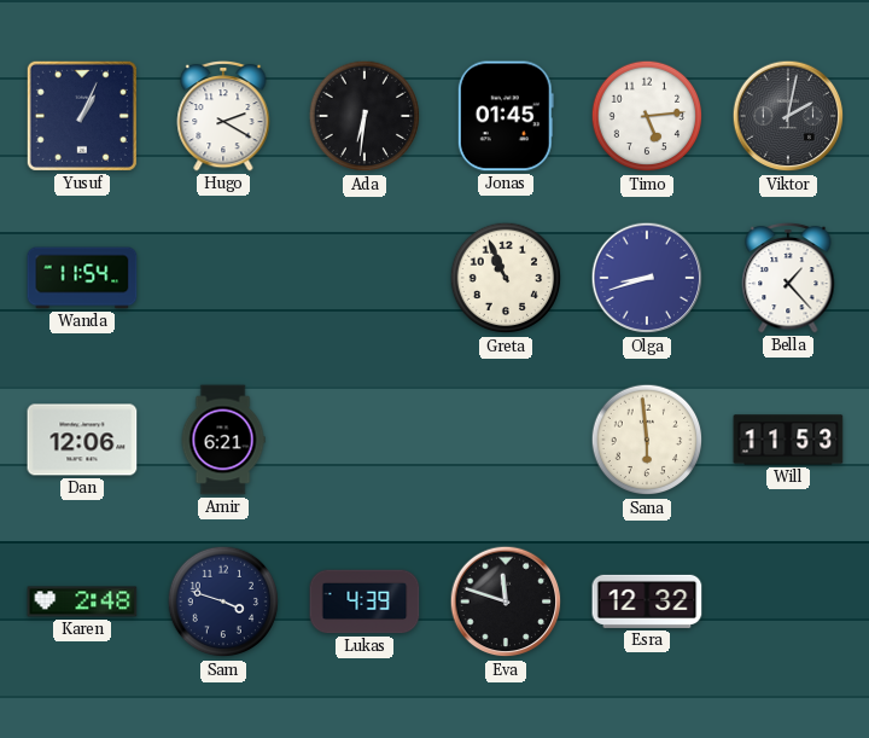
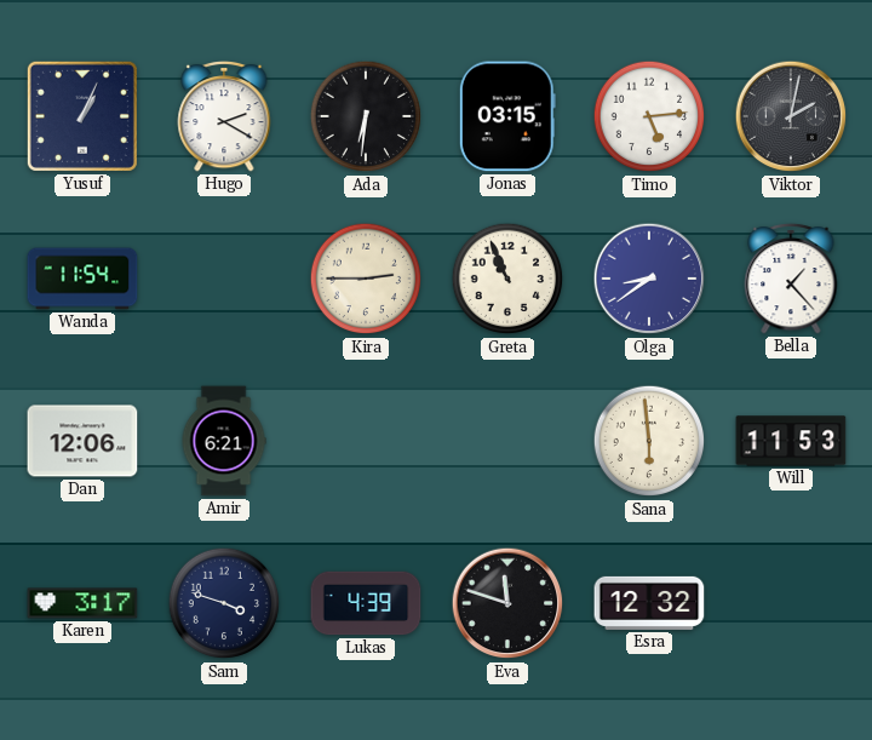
Jonas: 01:45 -> 03:15 (507, 116)
Kira: none -> 2:45 (366, 279)
Olga: 8:42 -> 8:39 (649, 279)
Karen: 2:48 -> 3:17 (82, 603)
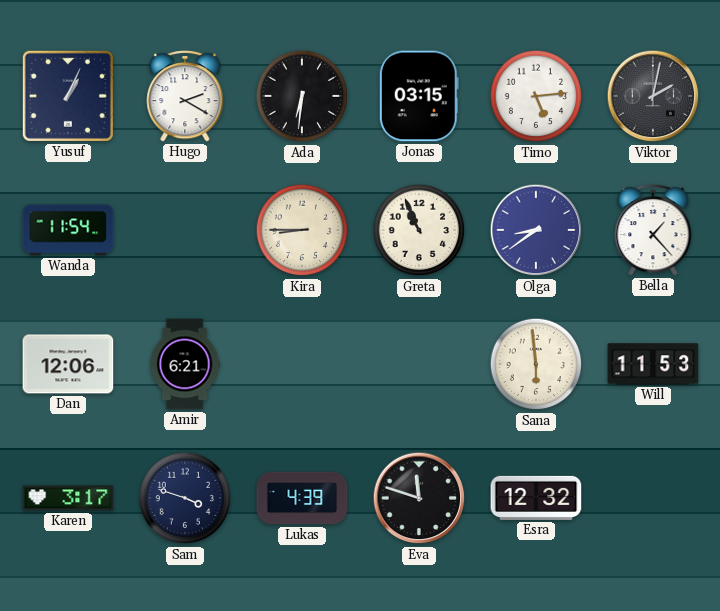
Kira: 2:45 -> 8:45 (302, 230)
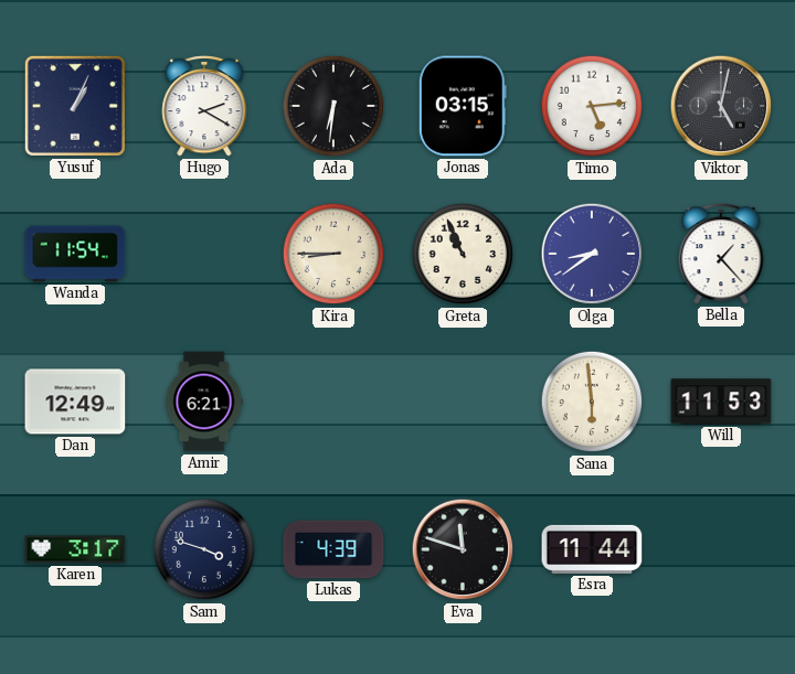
Viktor: 2:02 -> 5:02 (721, 106)
Dan: 12:06 -> 12:49 (75, 402)
Esra: 12:32 -> 11:44 (592, 549)
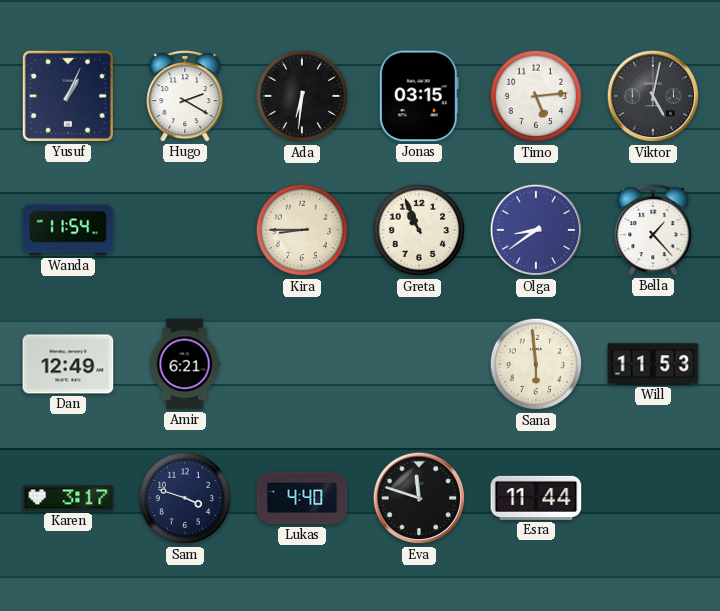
Lukas: 4:39 -> 4:40 (302, 498)
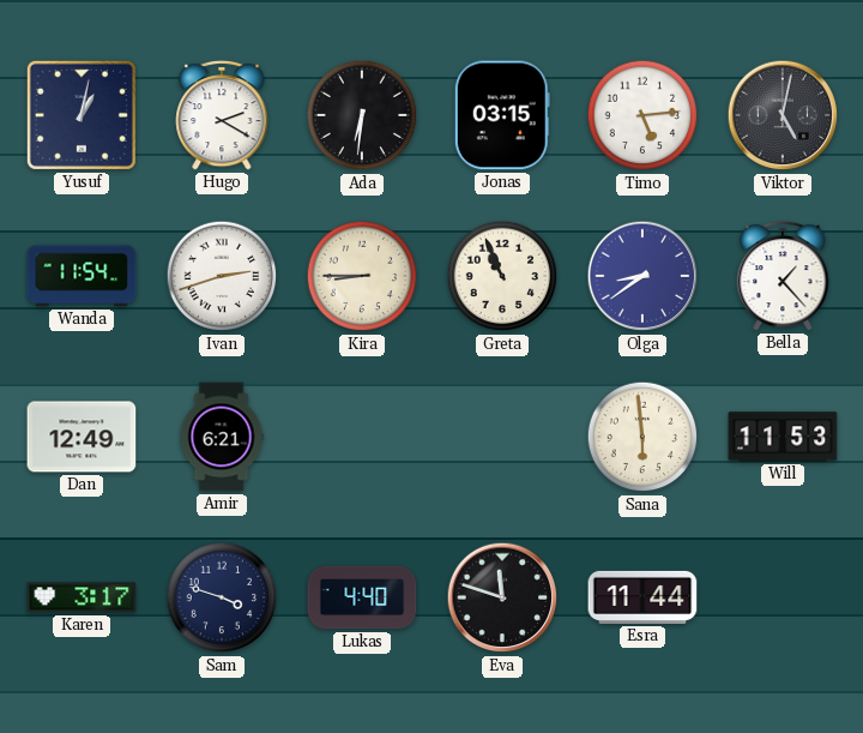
Yusuf: 1:04 -> 1:02 (82, 115)
Ivan: none -> 2:42 (222, 276)
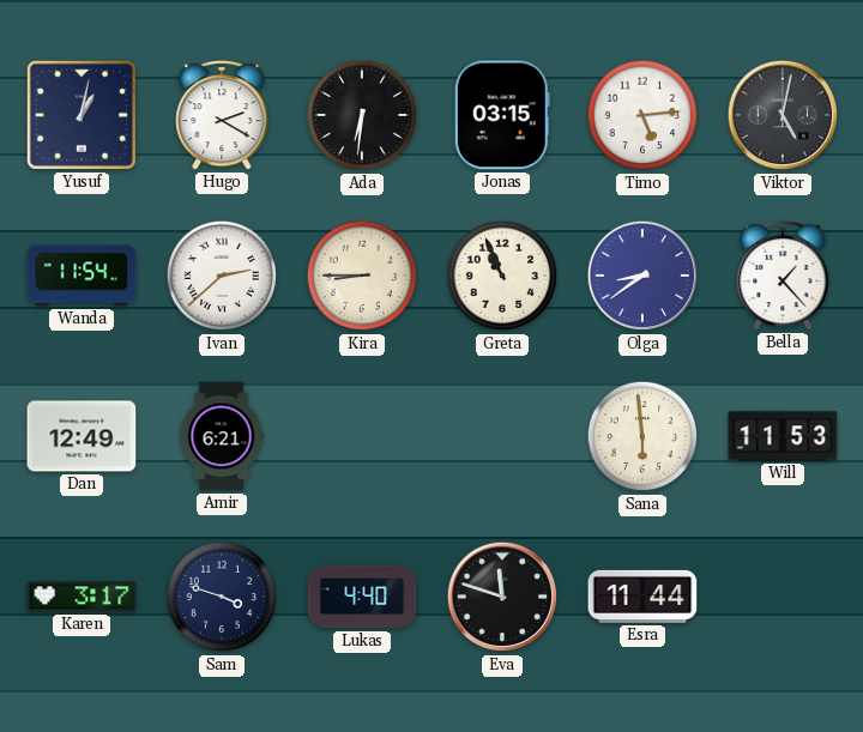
Ivan: 2:42 -> 2:38 (222, 276)
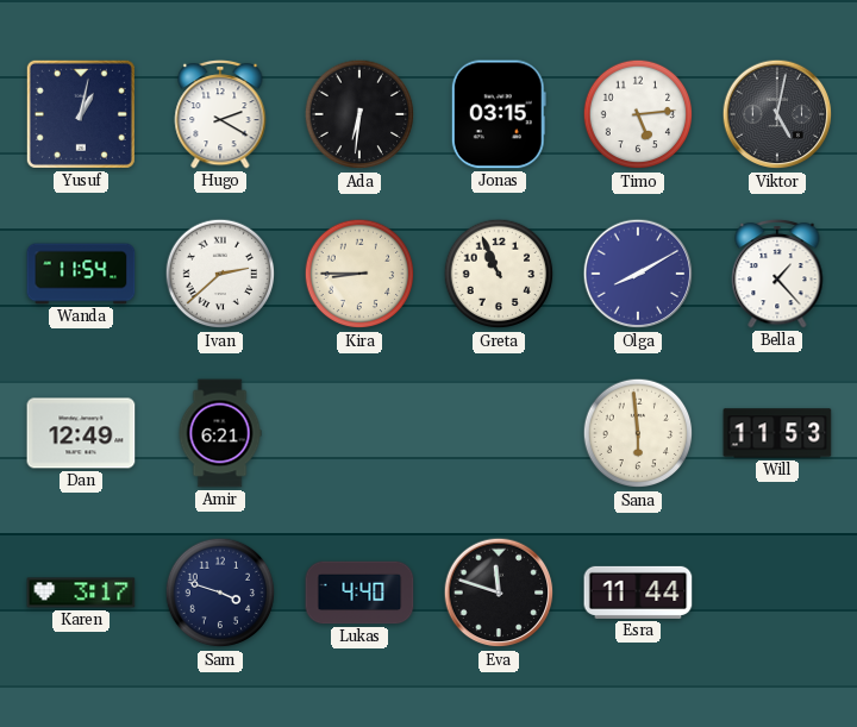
Olga: 8:39 -> 8:10 (638, 274)
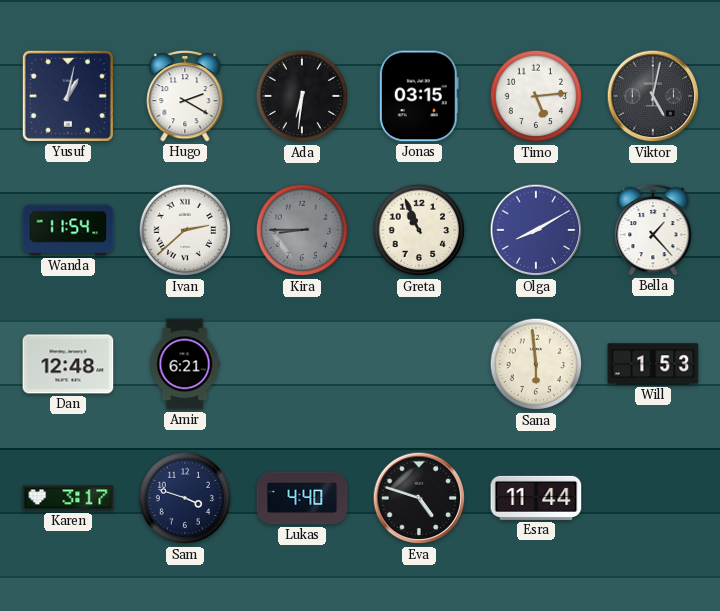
Kira dial: cream -> grey (302, 230)
Dan: 12:49 -> 12:48 (68, 364)
Will: 11:53 -> 1:53 (653, 364)
Eva: 11:48 -> 4:48 (419, 498)
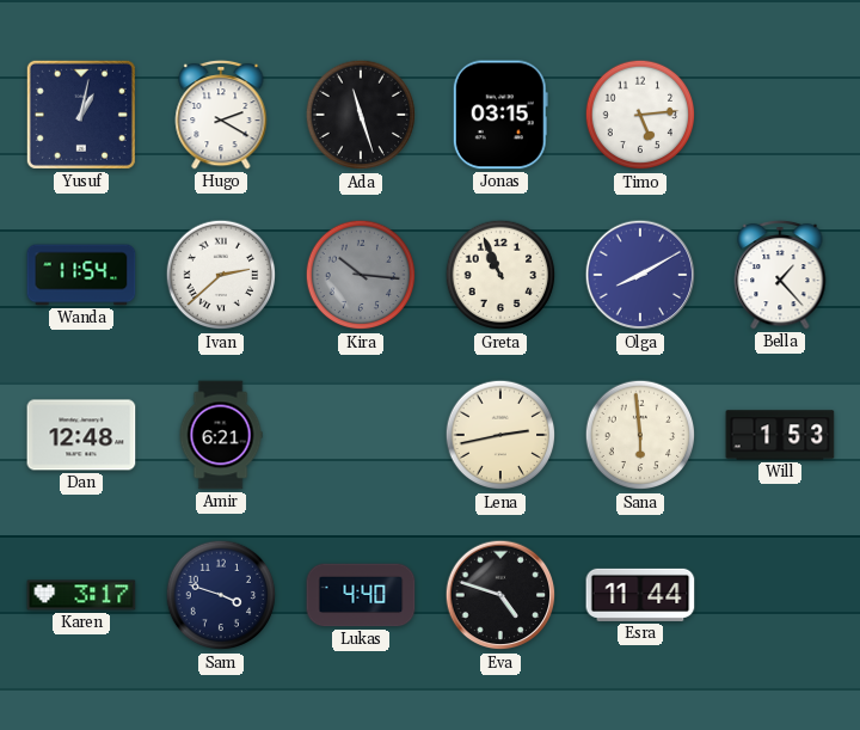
Ada: 6:31 -> 11:27 (361, 115)
Viktor: 5:02 -> none (653, 96)
Kira: 8:45 -> 10:16 (361, 275)
Lena: none -> 2:43 (500, 435)
